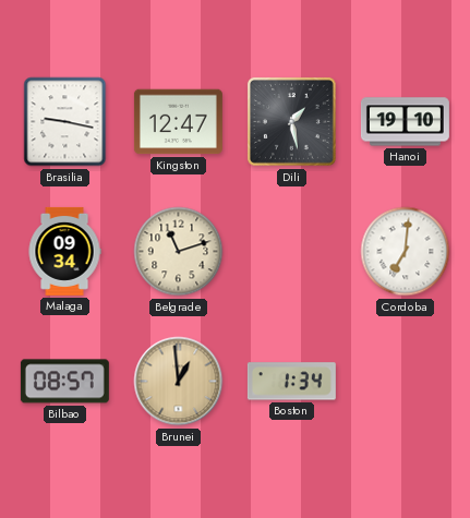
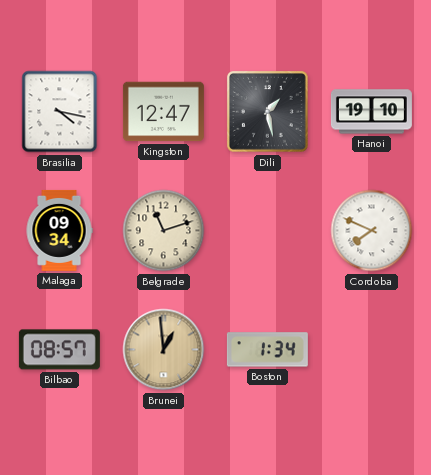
Brasilia: 9:17 -> 4:17 (60, 112)
Cordoba: 7:01 -> 7:49 (372, 231)
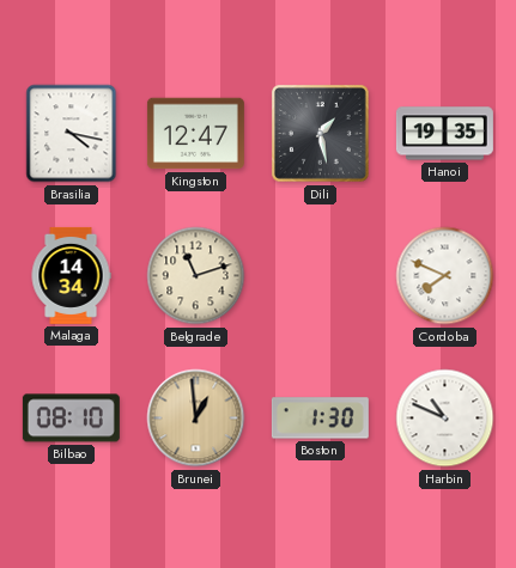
Hanoi: 19:10 -> 19:35 (444, 134)
Malaga: 09:34 -> 14:34 (71, 275)
Bilbao: 08:57 -> 08:10 (71, 419)
Boston: 1:34 -> 1:30 (320, 419)
Harbin: none -> 10:49 (445, 419)
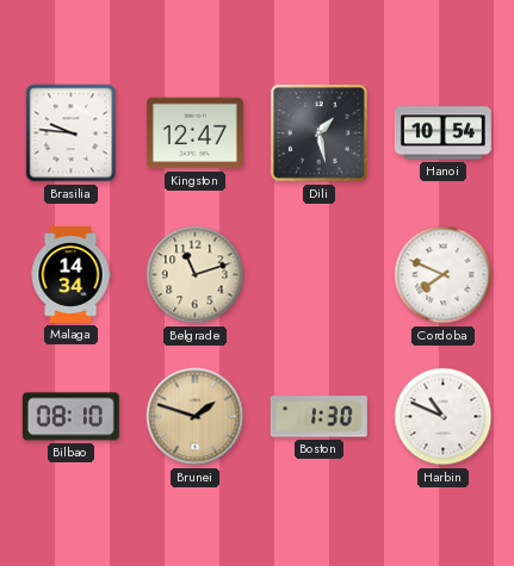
Brasilia: 4:17 -> 9:46 (72, 133)
Hanoi: 19:35 -> 10:54 (442, 133)
Brunei: 12:59 -> 1:48 (196, 417)
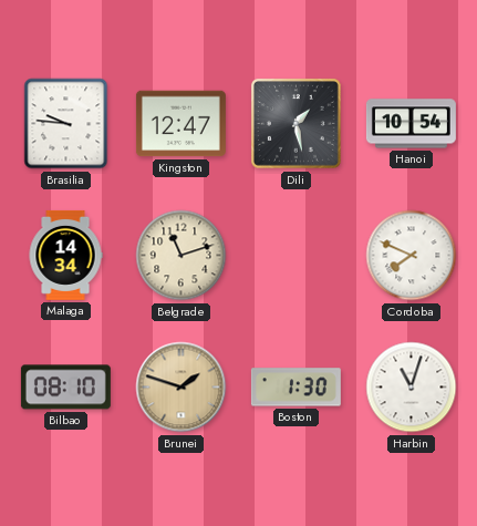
Harbin: 10:49 -> 11:03 (412, 388)
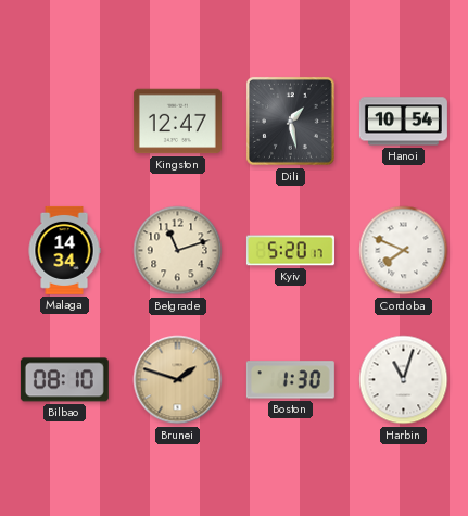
Brasilia: 9:46 -> none (66, 124)
Kyiv: none -> 5:20 (290, 251)
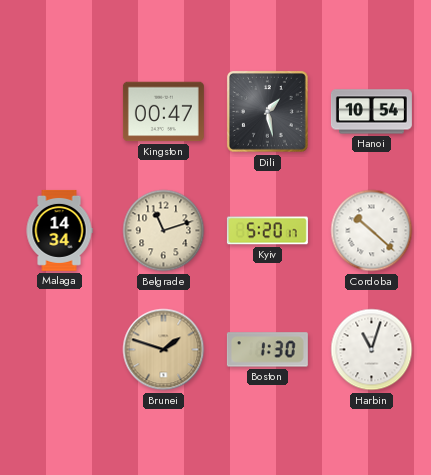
Kingston: 12:47 -> 00:47 (163, 112)
Cordoba: 7:49 -> 10:22 (372, 231)
Bilbao: 08:10 -> none (64, 380)
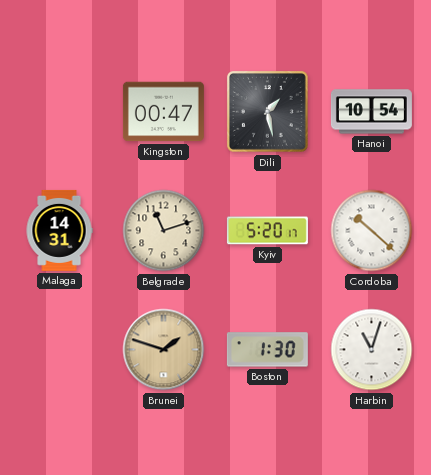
Malaga: 14:34 -> 14:31 (59, 230)
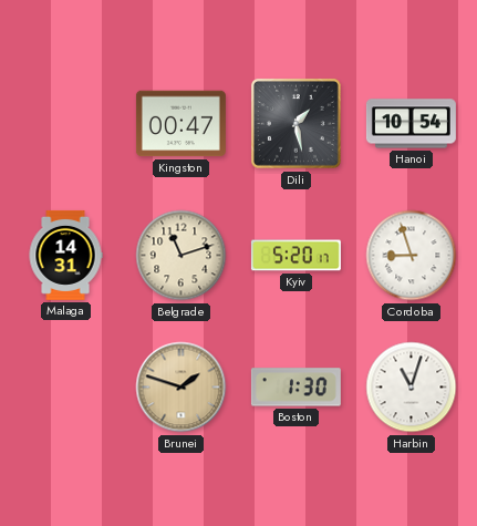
Cordoba: 10:22 -> 8:57 (412, 256)
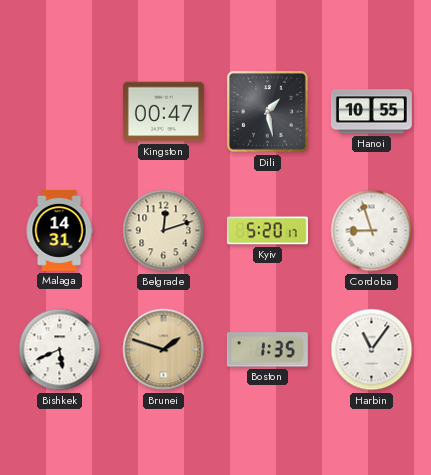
Hanoi: 10:54 -> 10:55 (371, 112)
Belgrade: 11:12 -> 12:12 (164, 231)
Bishkek: none -> 5:41 (60, 350)
Boston: 1:30 -> 1:35 (267, 350)
Harbin: 11:03 -> 11:06 (372, 350)
